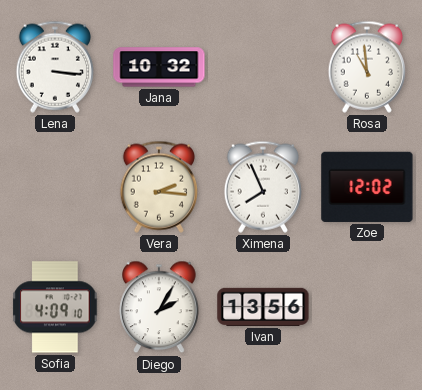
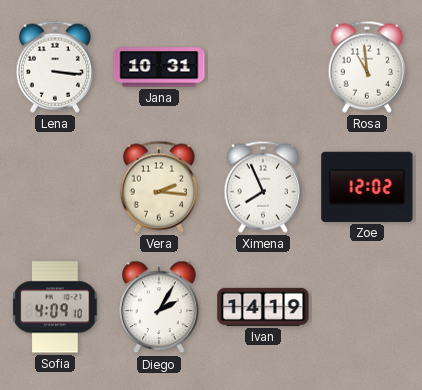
Jana: 10:32 -> 10:31 (159, 67)
Ivan: 13:56 -> 14:19 (263, 307)
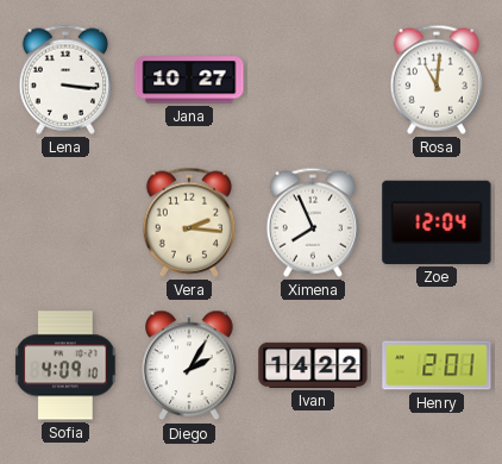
Jana: 10:31 -> 10:27 (189, 80)
Rosa: 10:59 -> 11:01 (435, 80)
Zoe: 12:02 -> 12:04 (437, 222)
Ivan: 14:19 -> 14:22 (313, 365)
Henry: none -> 2:01 (437, 365)
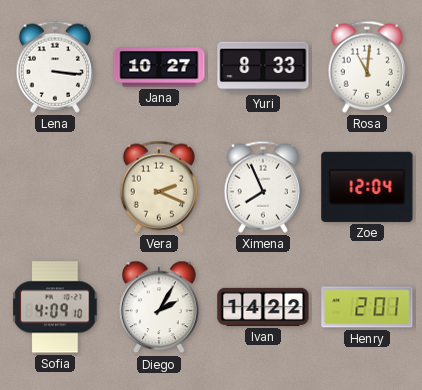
Yuri: none -> 8:33 (263, 67)
Vera: 2:16 -> 2:19 (158, 187)
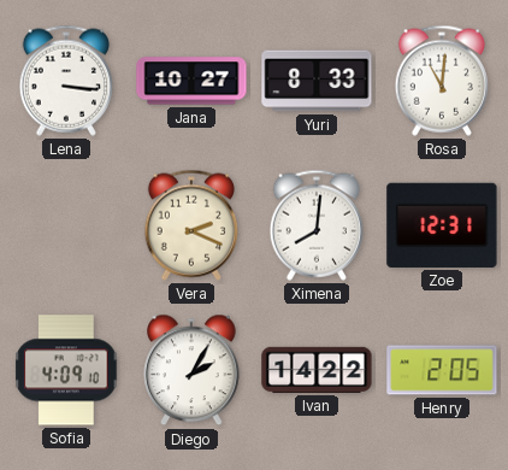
Ximena: 7:56 -> 8:01 (315, 225)
Zoe: 12:04 -> 12:31 (442, 225)
Henry: 2:01 -> 2:05 (442, 370)
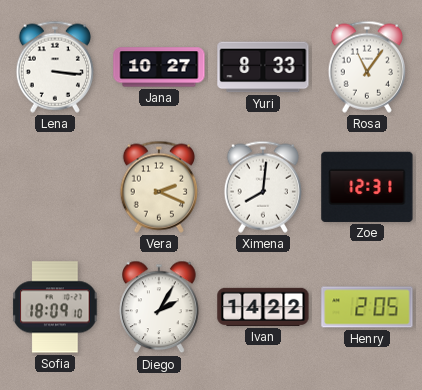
Rosa: 11:01 -> 11:06 (366, 67)
Sofia: 4:09 -> 18:09 (55, 307)
